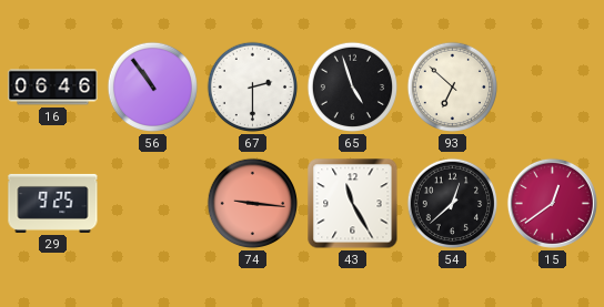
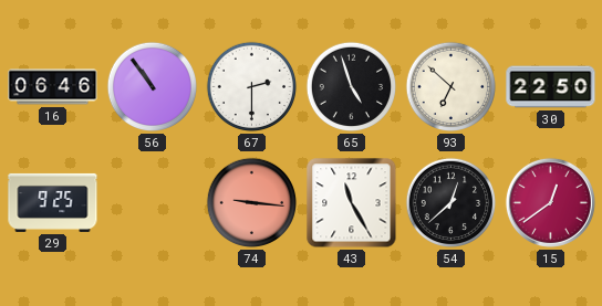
30: none -> 22:50 (551, 87)
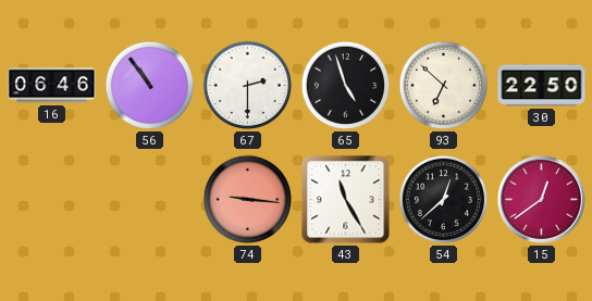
29: 9:25 -> none (53, 202)
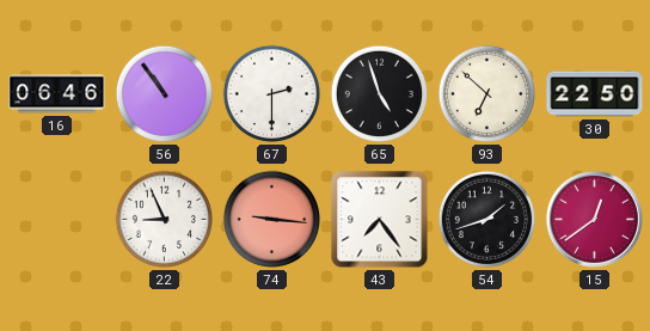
22: none -> 8:56 (165, 220)
43: 11:25 -> 7:24 (380, 220)
54: 12:38 -> 1:42 (487, 220)
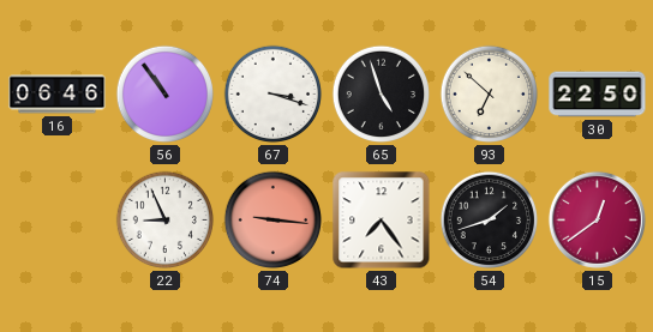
67: 2:30 -> 3:18 (274, 95)
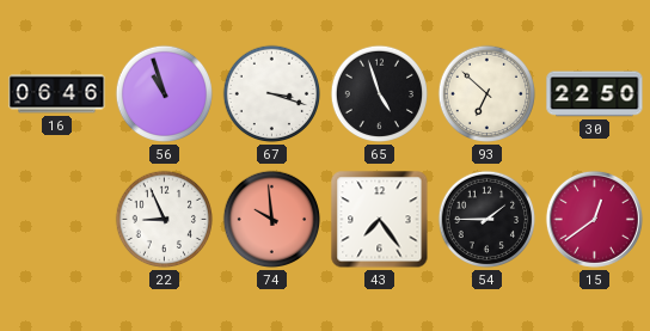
56: 10:54 -> 10:57 (165, 94)
74: 9:16 -> 9:59 (272, 220)
54: 1:42 -> 1:45 (487, 220)
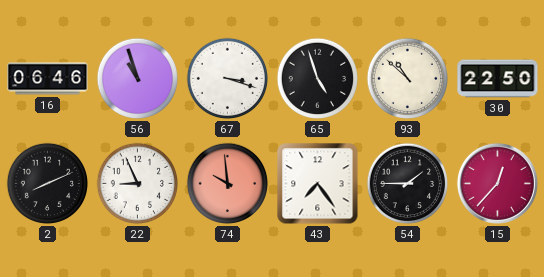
93: 6:52 -> 10:52 (408, 79)
2: none -> 8:11 (48, 184)
15: 12:39 -> 12:37 (497, 183)
